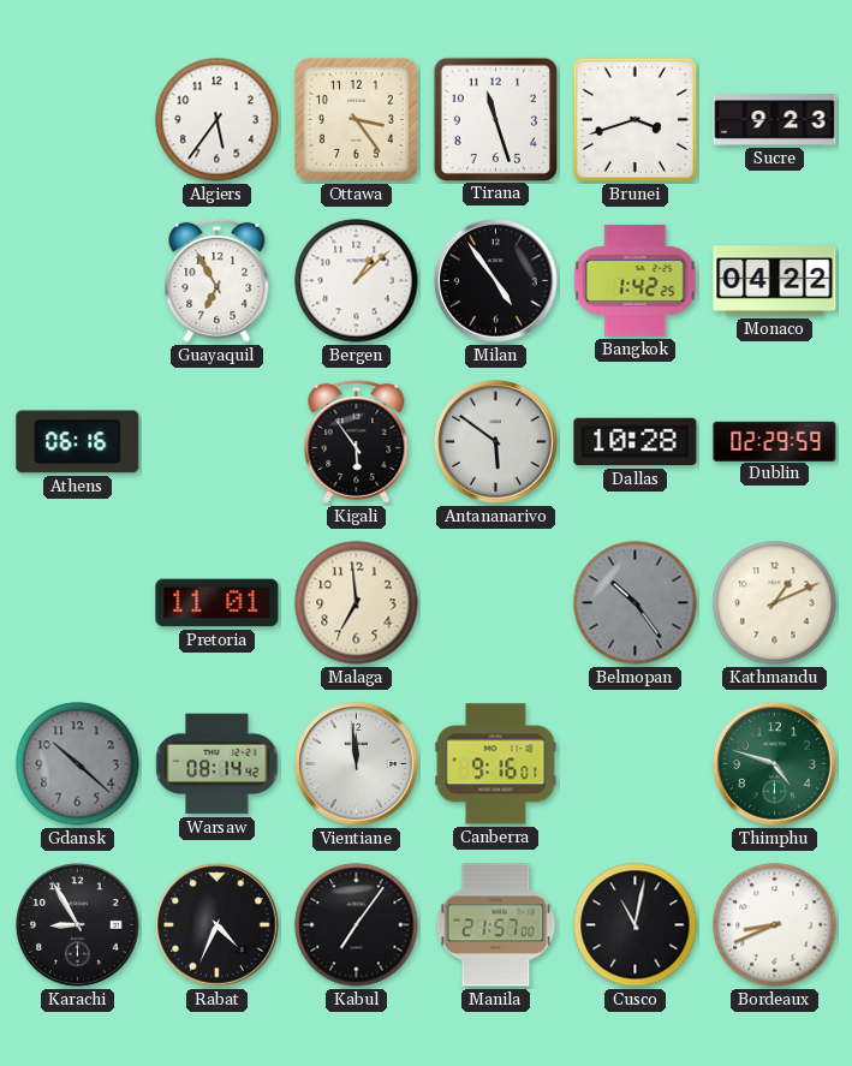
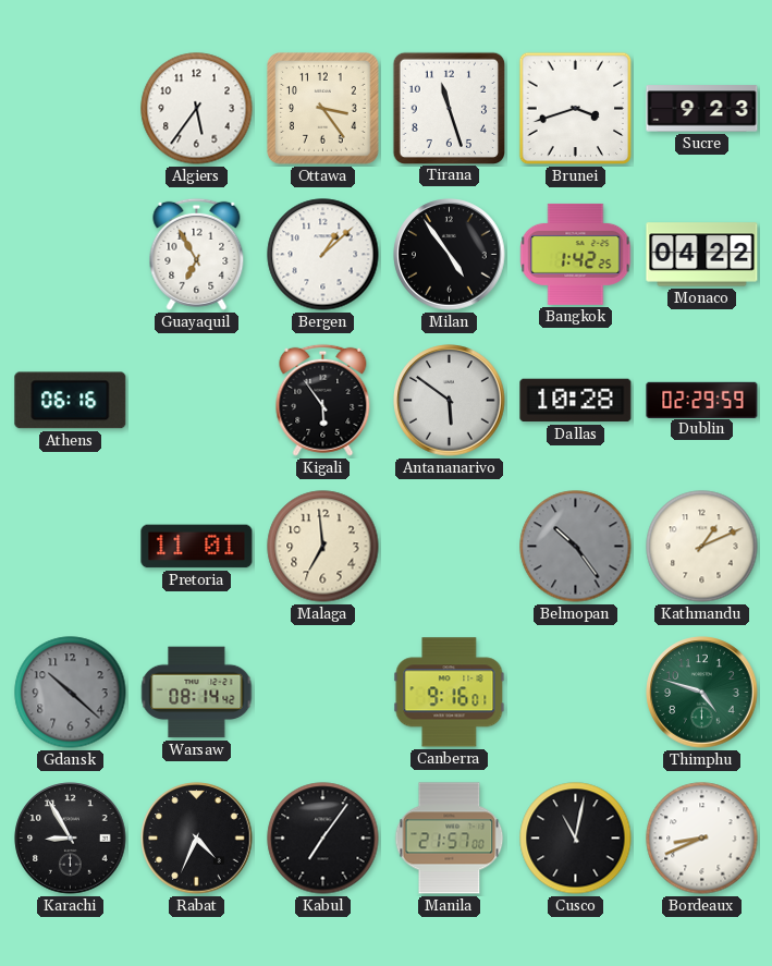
Vientiane: 11:59 -> none (357, 764)
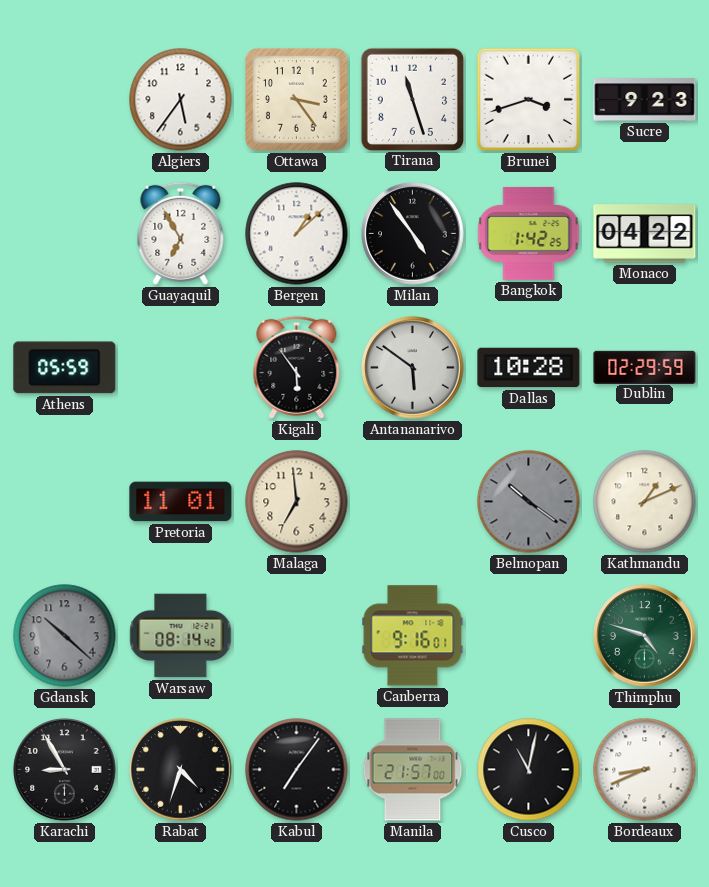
Athens: 06:16 -> 05:59 (65, 368)
Belmopan: 10:24 -> 10:21 (529, 502)
Rabat: 4:34 -> 4:33 (181, 770)
